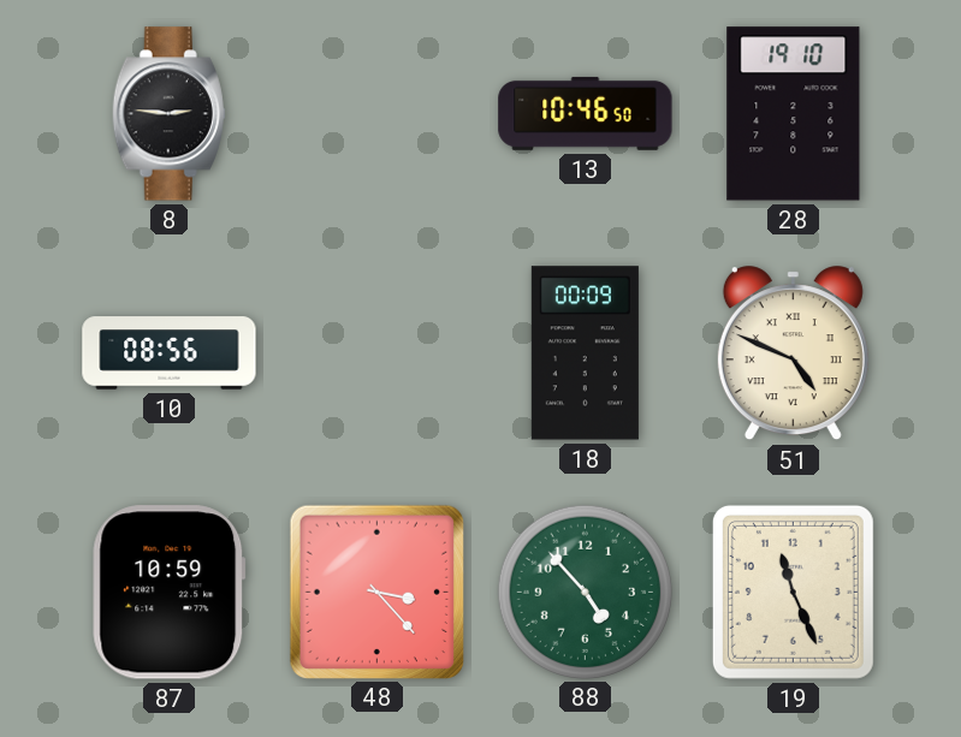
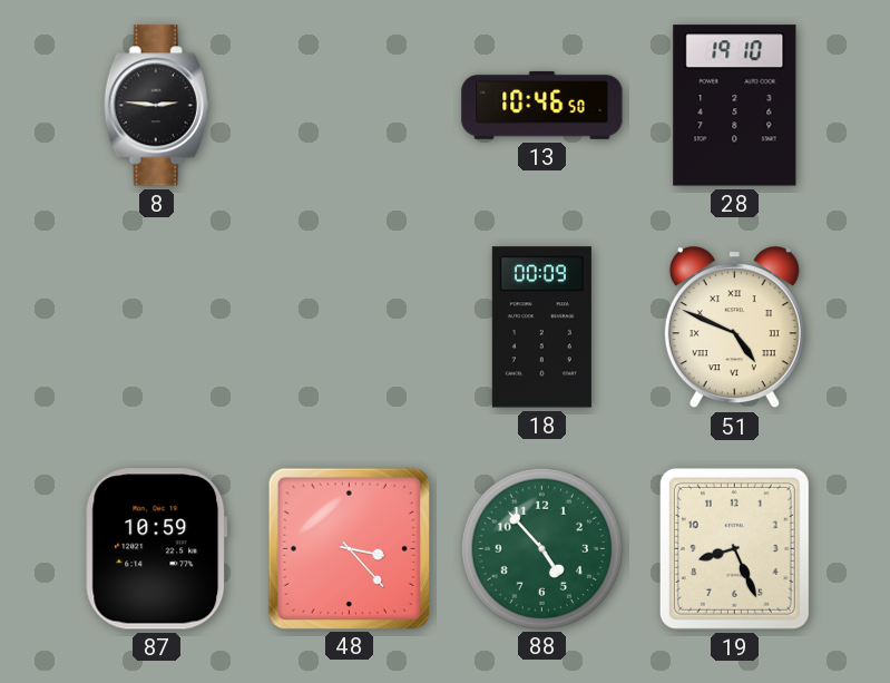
10: 08:56 -> none (170, 353)
19: 11:26 -> 8:26 (734, 548)
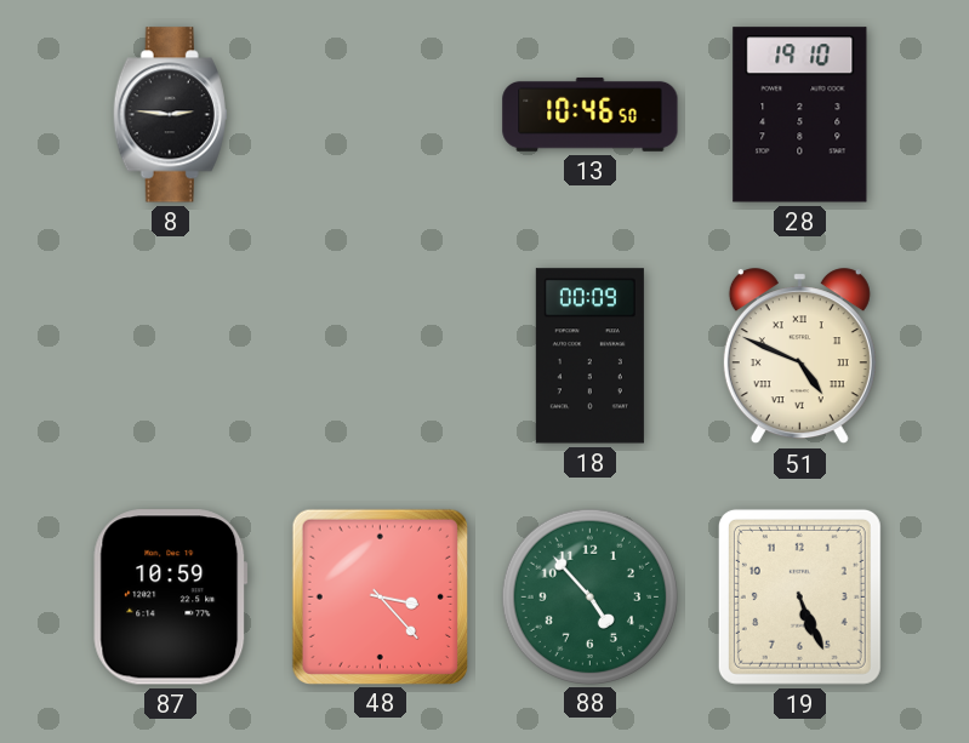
19: 8:26 -> 5:26 (799, 596)
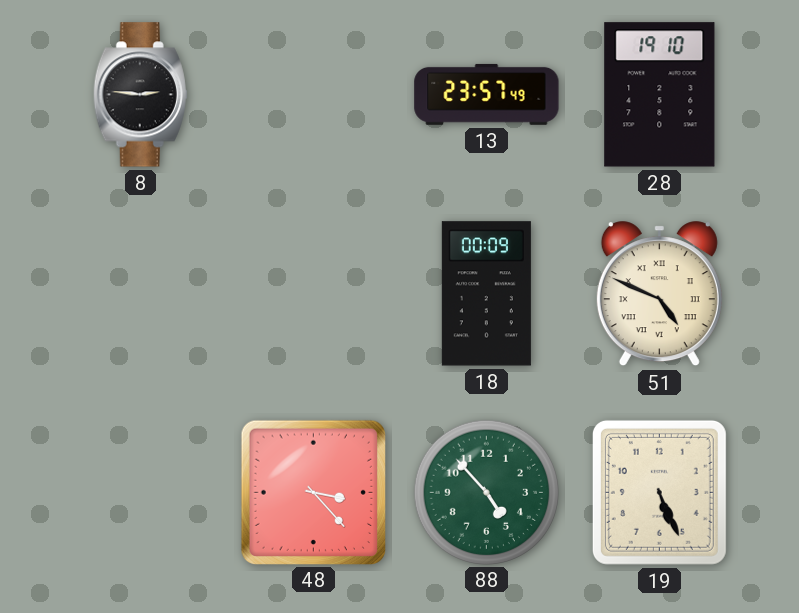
13: 10:46 -> 23:57 (487, 94)
87: 10:59 -> none (171, 598)
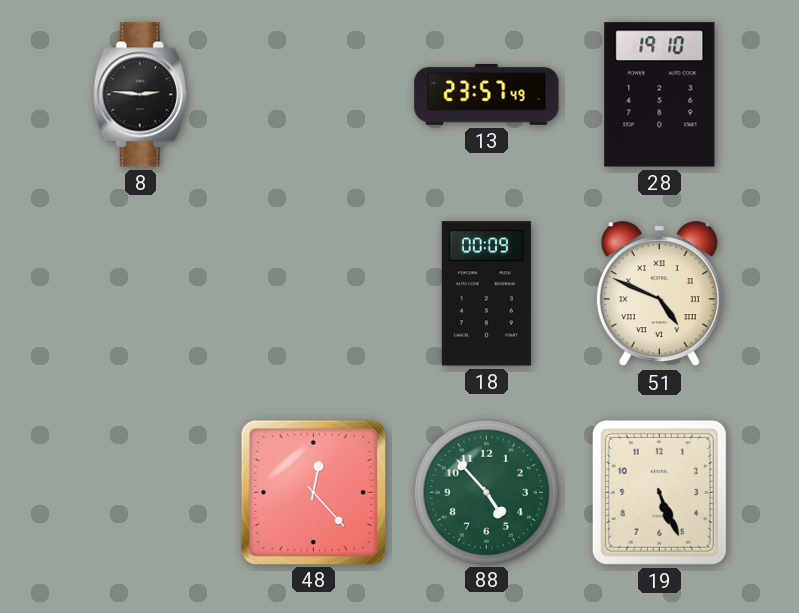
48: 3:23 -> 12:23 (313, 492)
